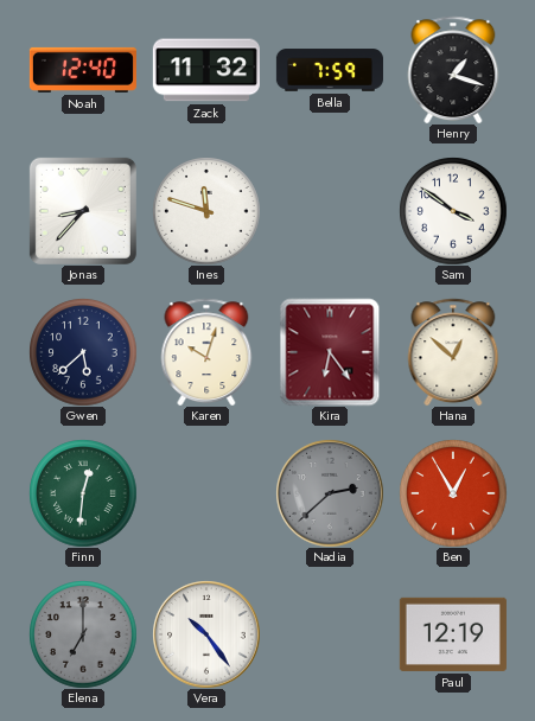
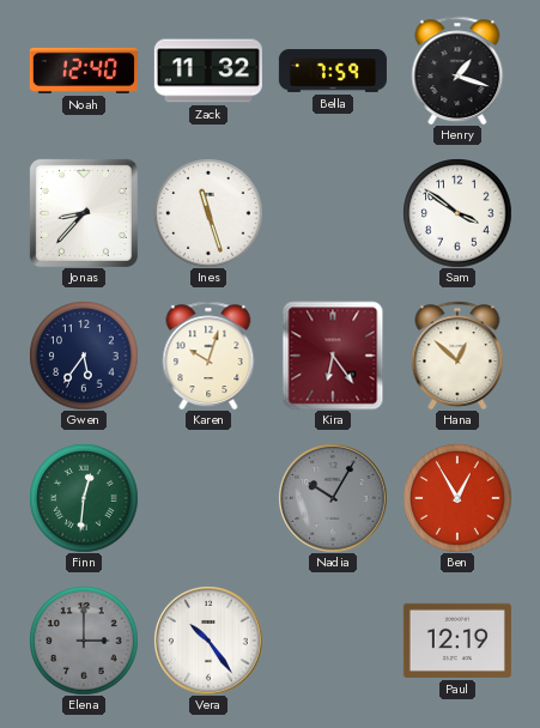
Ines: 11:48 -> 11:27 (208, 213)
Gwen: 5:38 -> 5:36 (84, 356)
Nadia: 2:38 -> 10:05 (333, 498)
Elena: 7:00 -> 3:00 (84, 641)
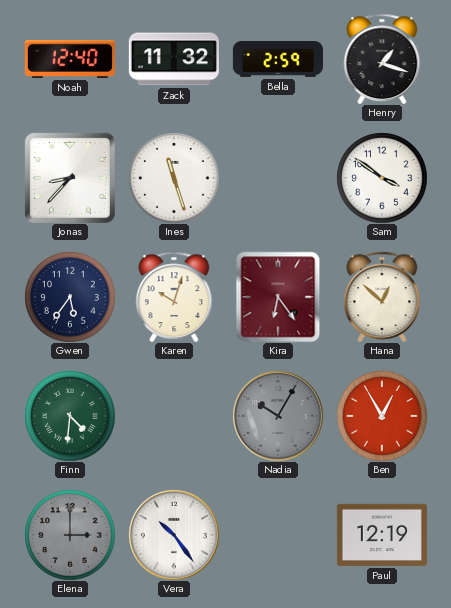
Bella: 7:59 -> 2:59 (278, 59)
Finn: 12:31 -> 4:31 (70, 416)
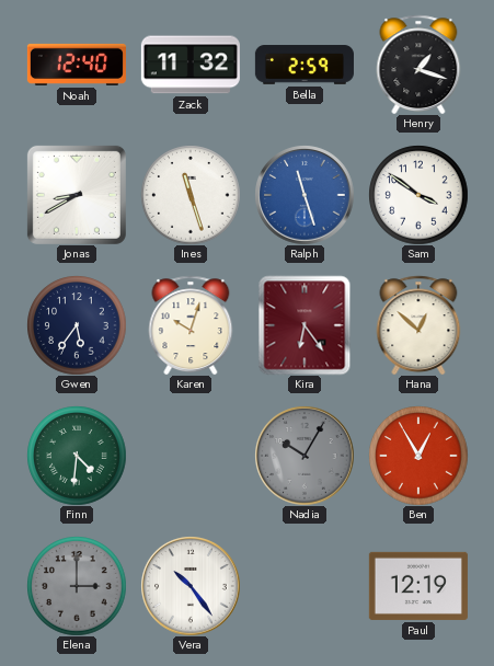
Jonas: 8:37 -> 8:40 (77, 195)
Ralph: none -> 11:27 (305, 195)
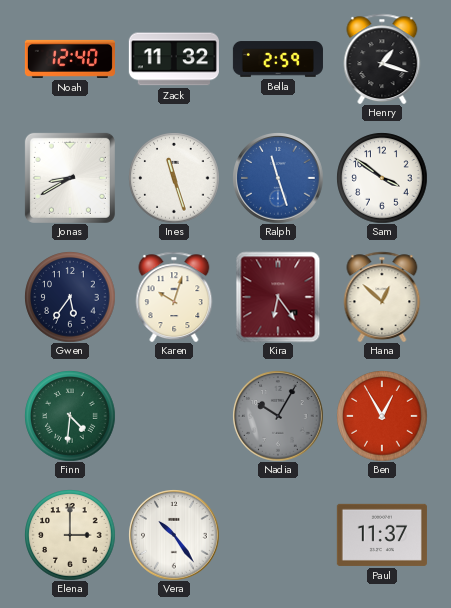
Elena dial: grey -> cream (70, 535)
Paul: 12:19 -> 11:37 (382, 535)
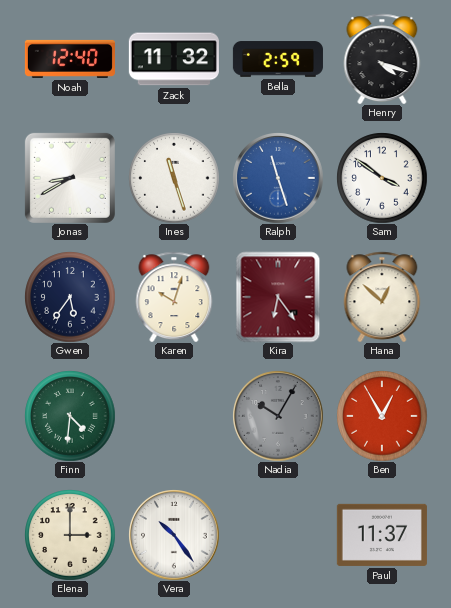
Henry: 1:18 -> 4:18 (382, 59)
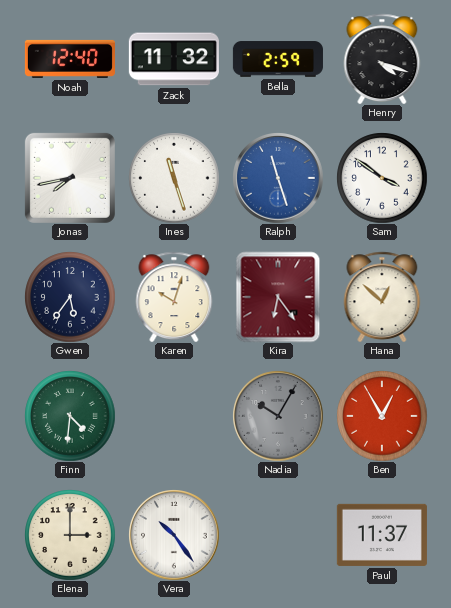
Jonas: 8:40 -> 7:43 (70, 178)
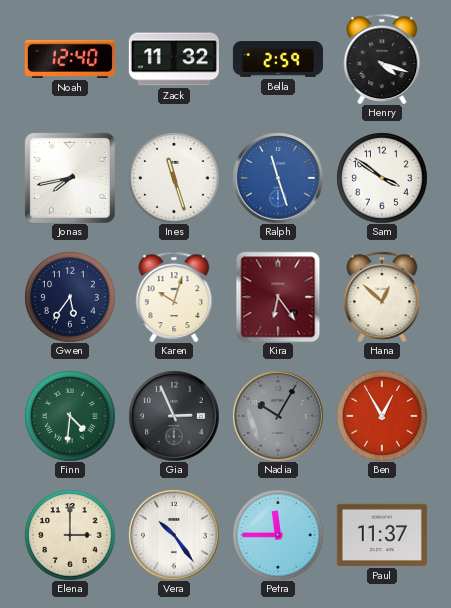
Gia: none -> 2:56 (174, 416)
Petra: none -> 11:45 (278, 535)
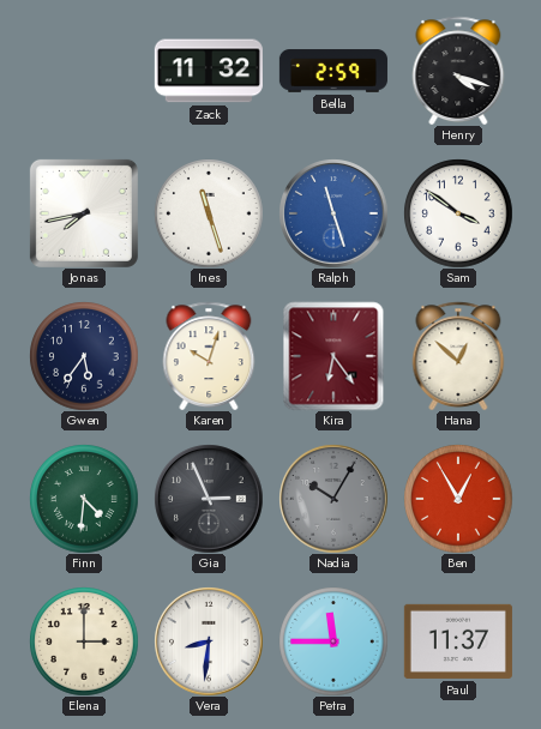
Noah: 12:40 -> none (70, 59)
Vera: 10:24 -> 8:31 (209, 641)
